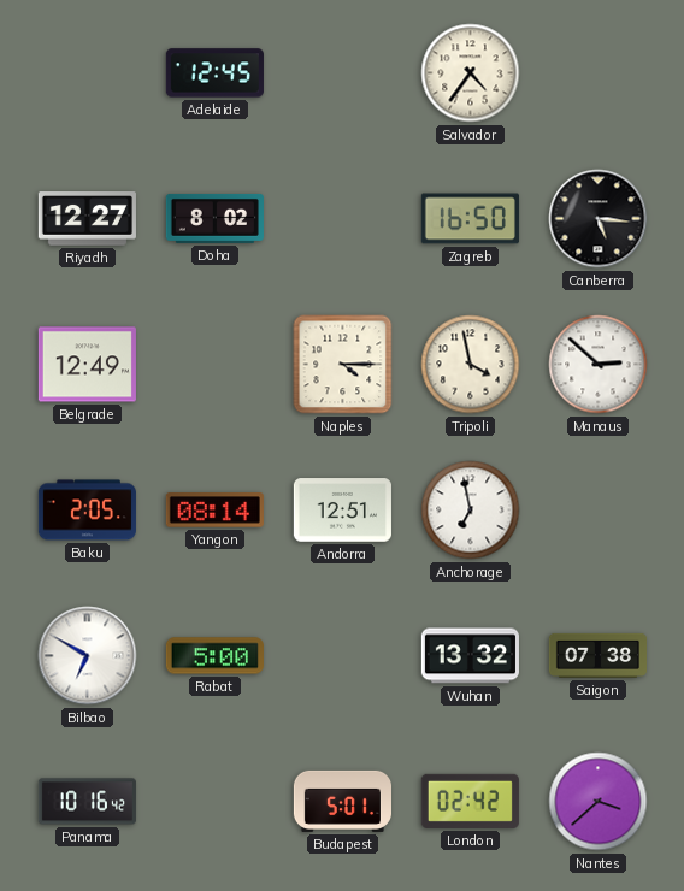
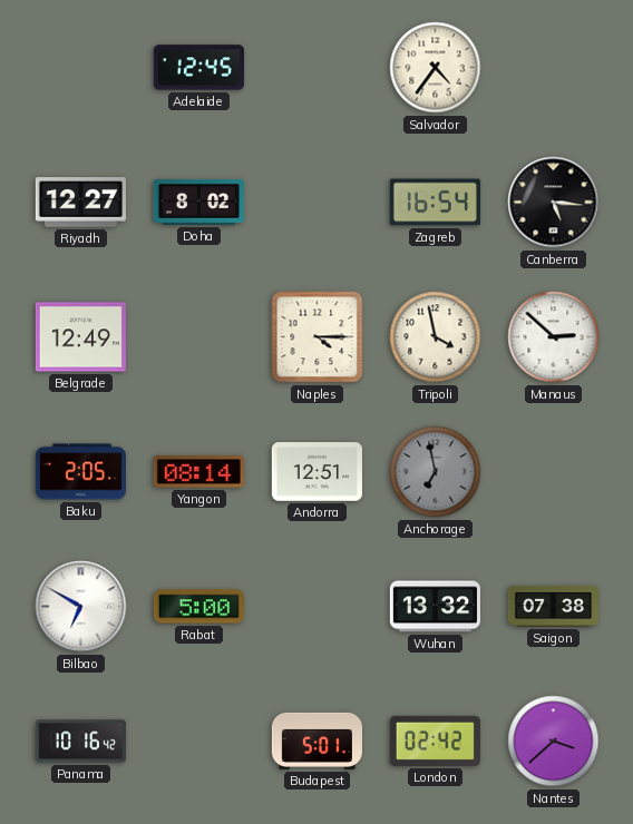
Zagreb: 16:50 -> 16:54 (435, 203)
Anchorage dial: white -> grey (436, 472)
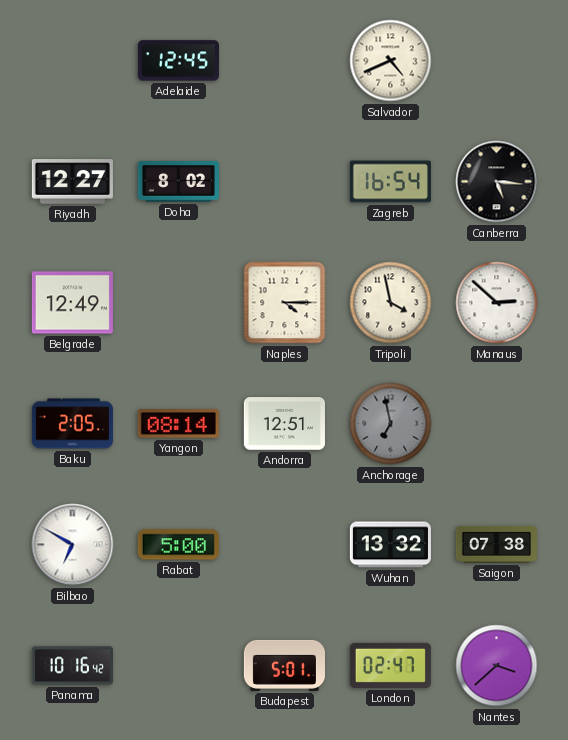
Salvador: 4:36 -> 4:41 (391, 61)
London: 02:42 -> 02:47 (390, 665)
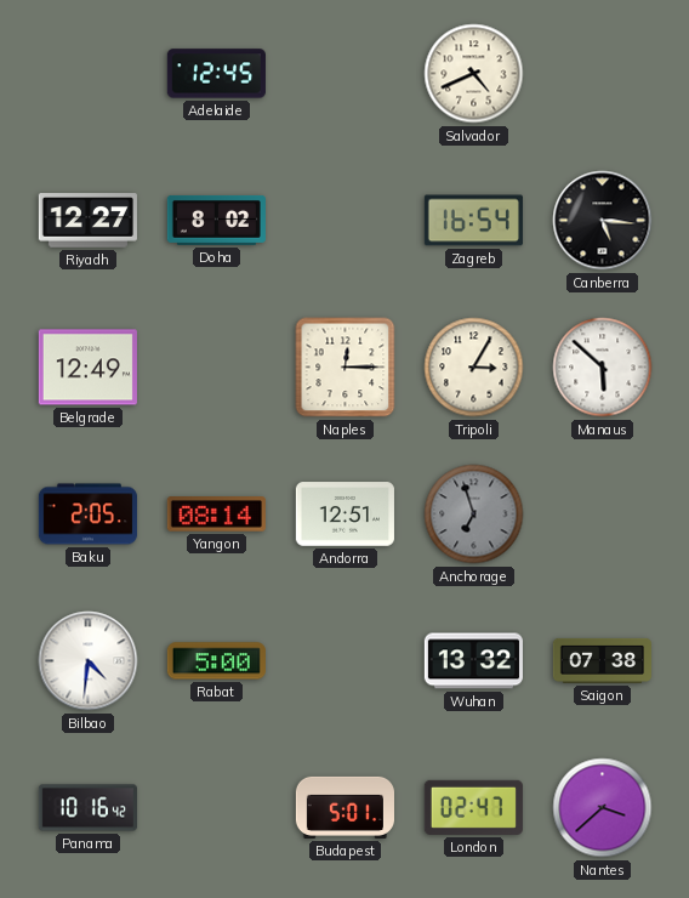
Naples: 4:15 -> 12:15 (346, 368)
Tripoli: 3:58 -> 3:05 (474, 368)
Manaus: 2:52 -> 5:52 (603, 368)
Anchorage: 6:58 -> 6:57 (474, 515)
Bilbao: 6:50 -> 4:31 (89, 661)
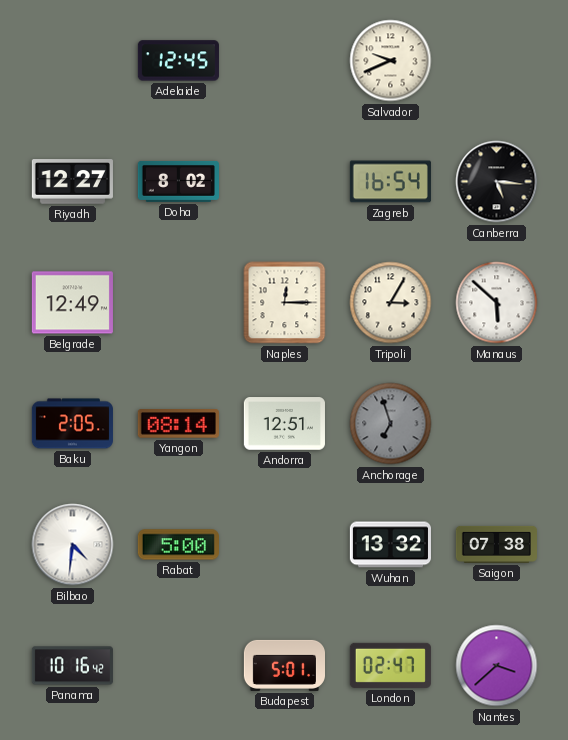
Salvador: 4:41 -> 9:41 (391, 61)
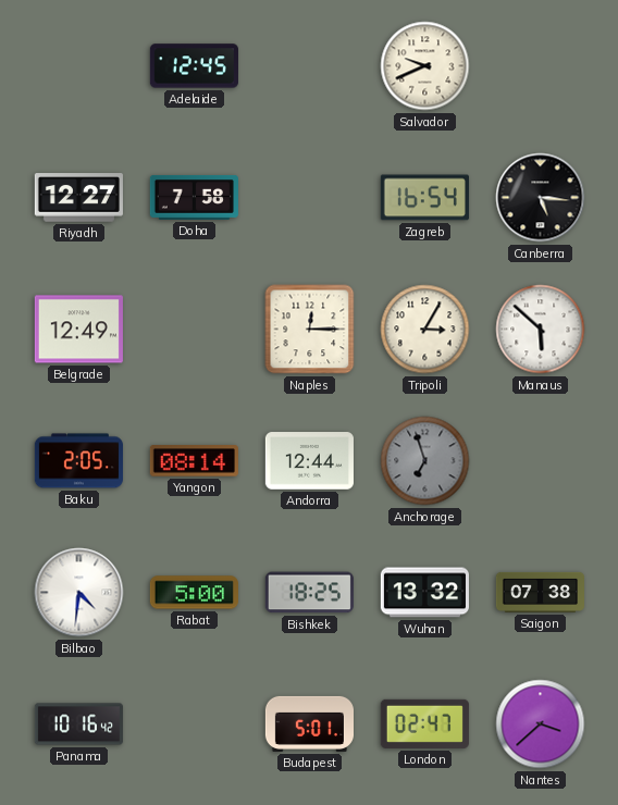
Doha: 8:02 -> 7:58 (194, 197)
Andorra: 12:51 -> 12:44 (309, 461)
Bishkek: none -> 18:25 (309, 593)
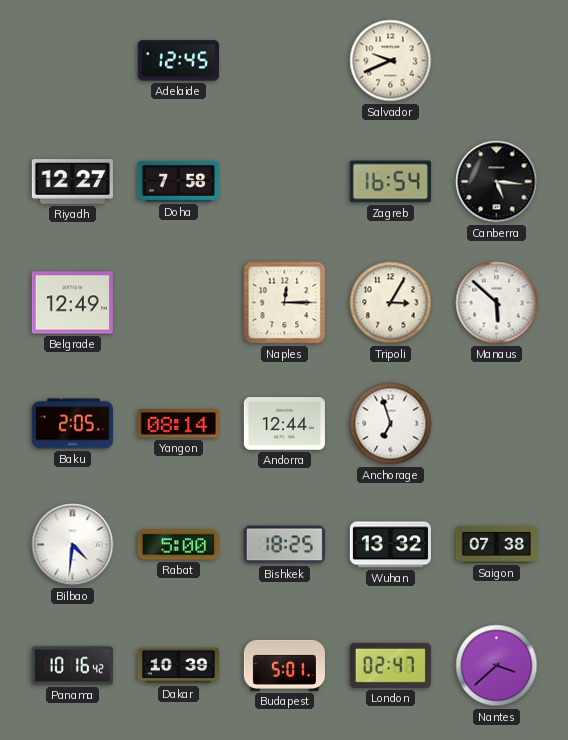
Anchorage dial: grey -> white (391, 424)
Dakar: none -> 10:39 (178, 666)
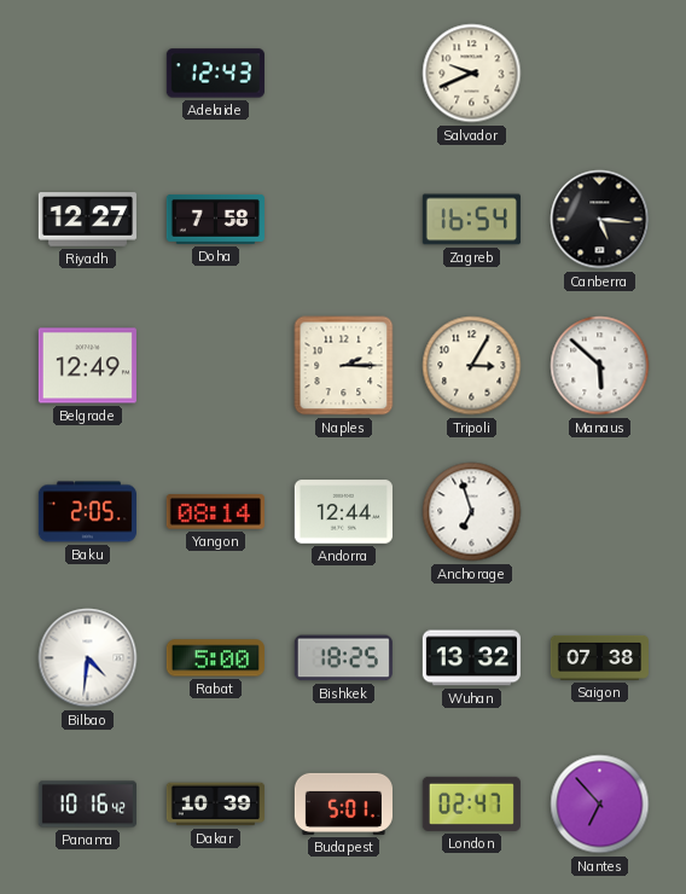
Adelaide: 12:45 -> 12:43 (215, 74)
Naples: 12:15 -> 2:15 (344, 366)
Nantes: 3:38 -> 6:53 (600, 805)
